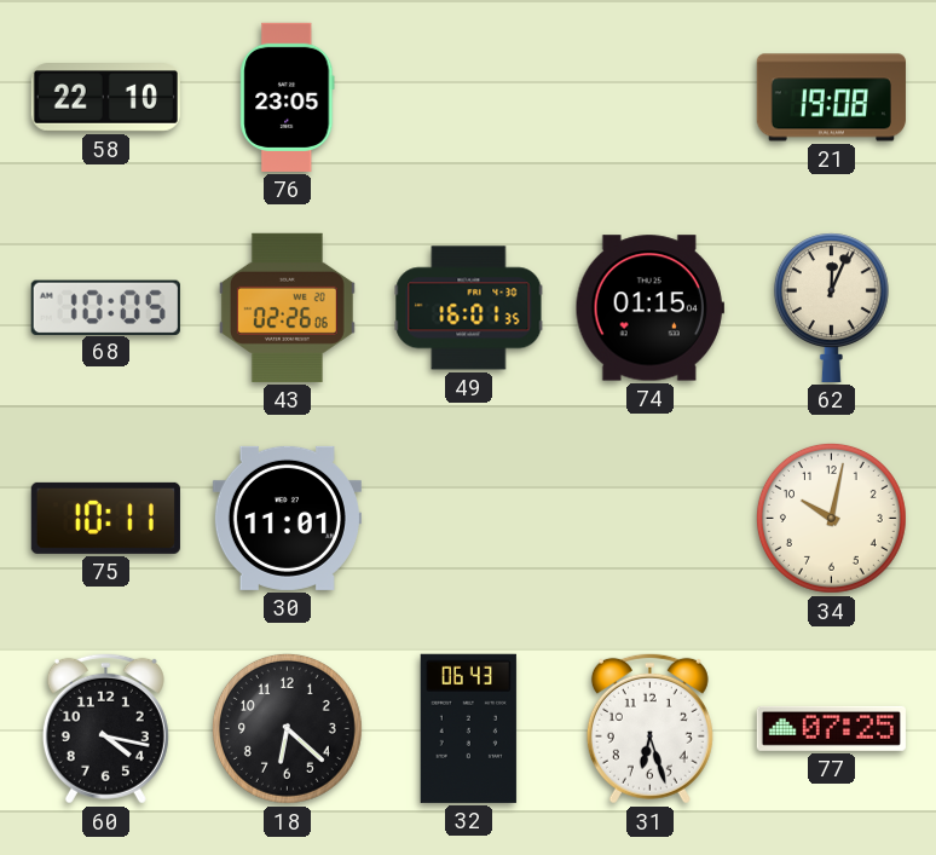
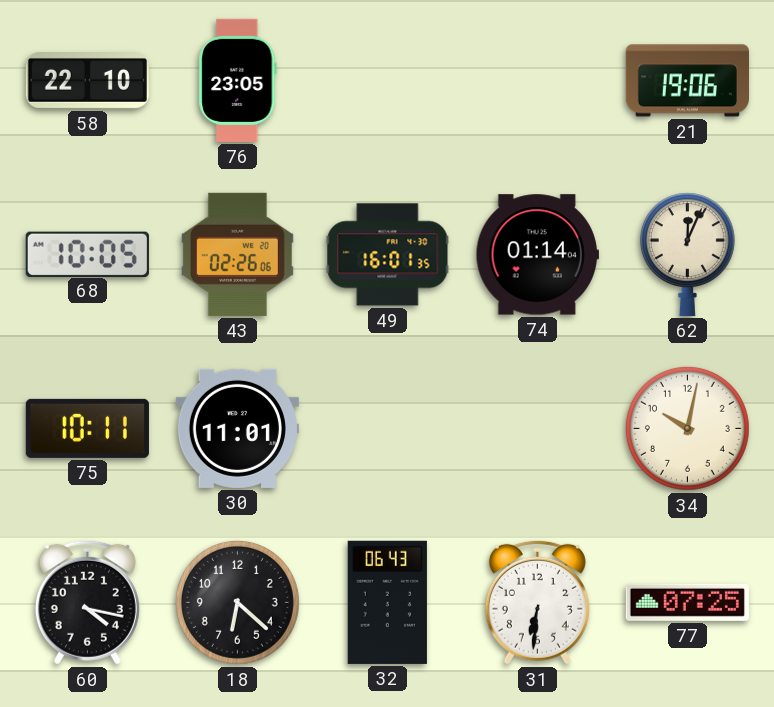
21: 19:08 -> 19:06 (687, 81)
74: 01:15 -> 01:14 (537, 255)
31: 6:27 -> 6:31 (537, 602)
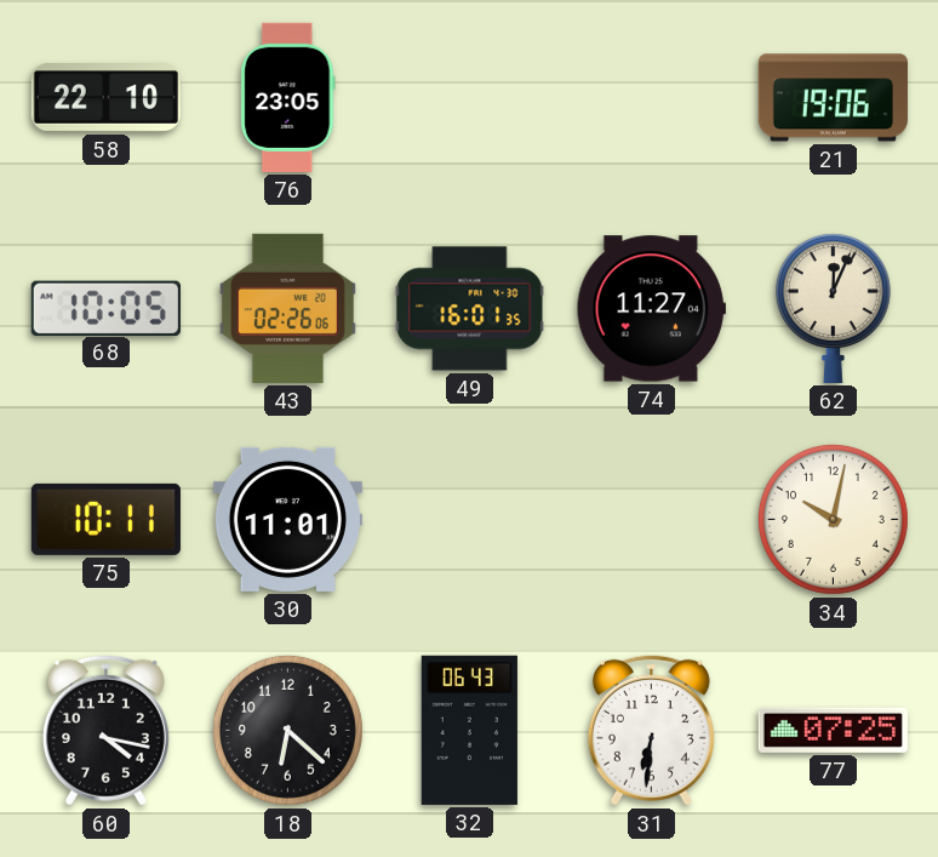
74: 01:14 -> 11:27 (651, 309)
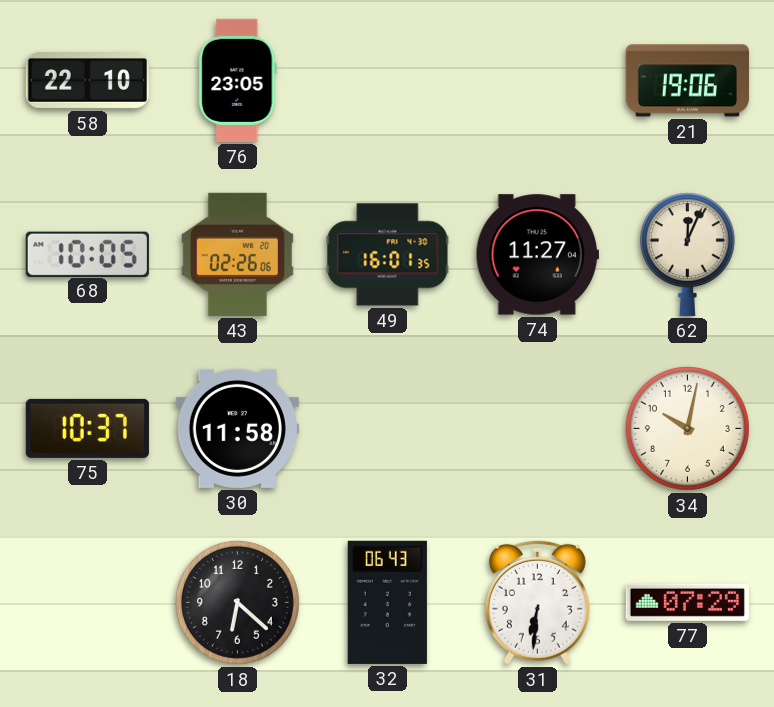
75: 10:11 -> 10:37 (87, 428)
30: 11:01 -> 11:58 (237, 428)
60: 4:17 -> none (105, 730)
77: 07:25 -> 07:29 (687, 602)
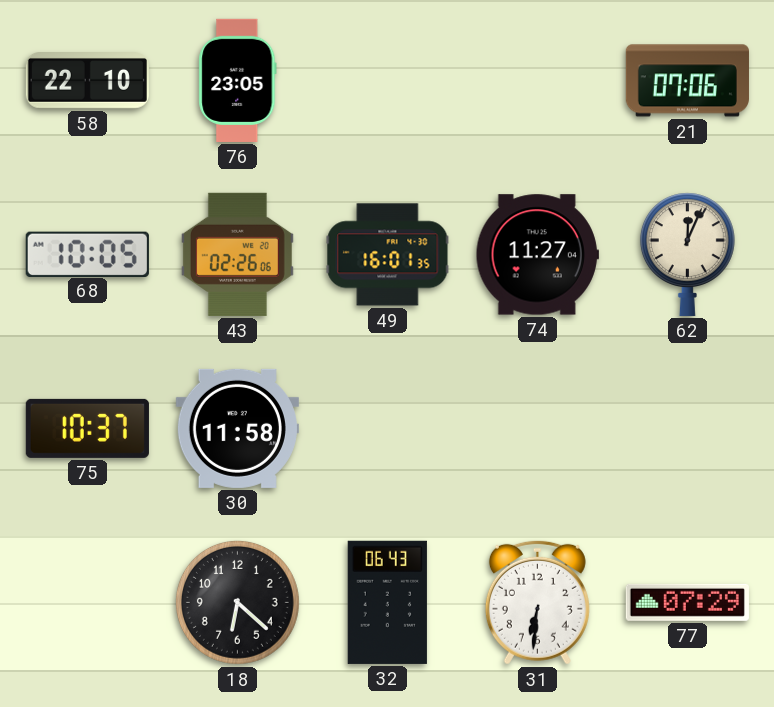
21: 19:06 -> 07:06 (687, 81)
34: 10:02 -> none (687, 428)
